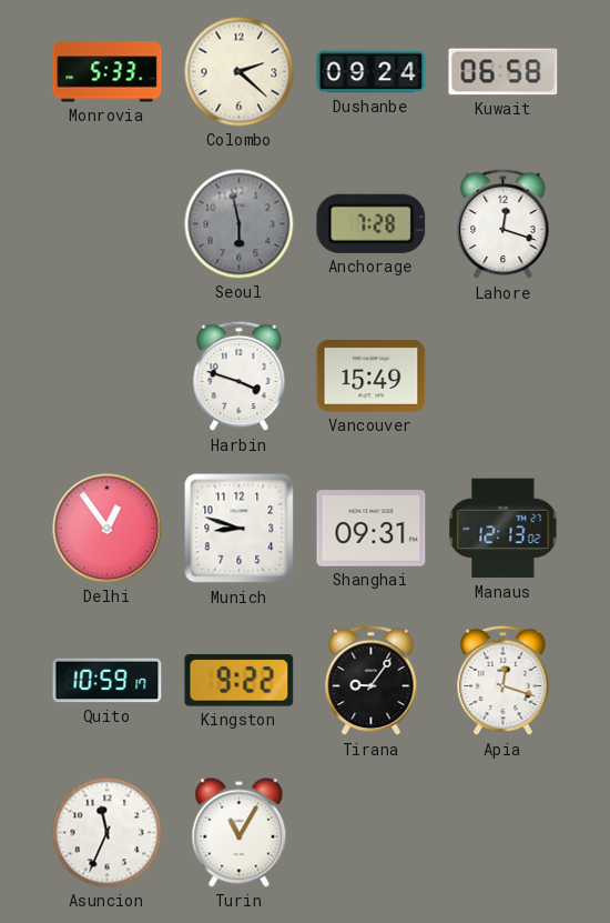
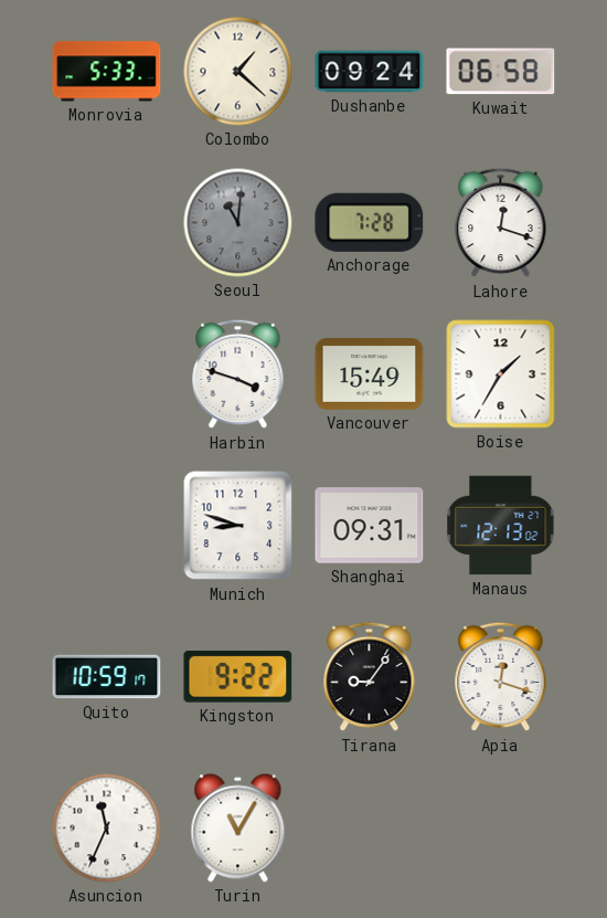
Colombo: 2:22 -> 1:22 (238, 72)
Seoul: 5:58 -> 11:01 (238, 223)
Boise: none -> 1:35 (501, 374)
Delhi: 12:54 -> none (108, 529)
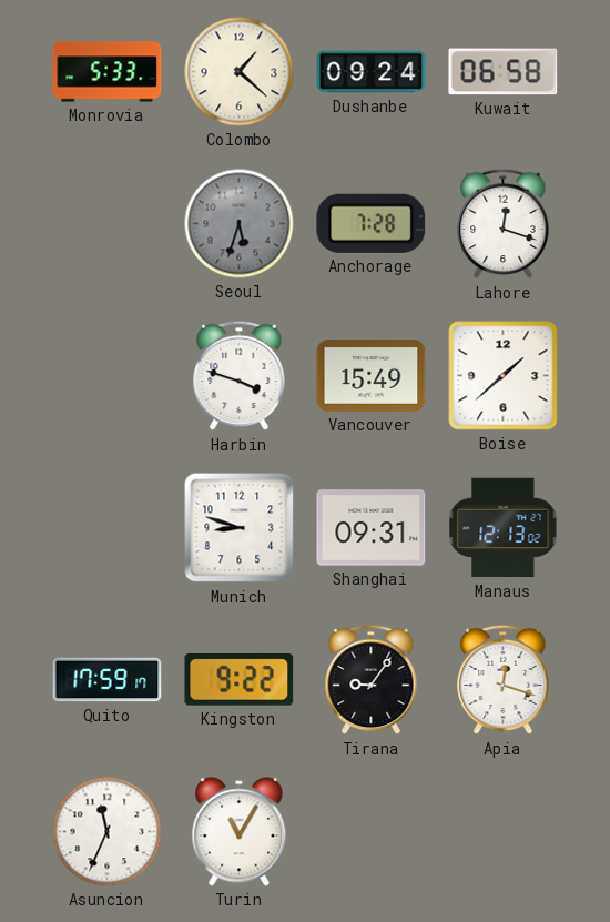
Seoul: 11:01 -> 5:33 (240, 224)
Boise: 1:35 -> 1:38 (504, 376)
Quito: 10:59 -> 17:59 (108, 680)
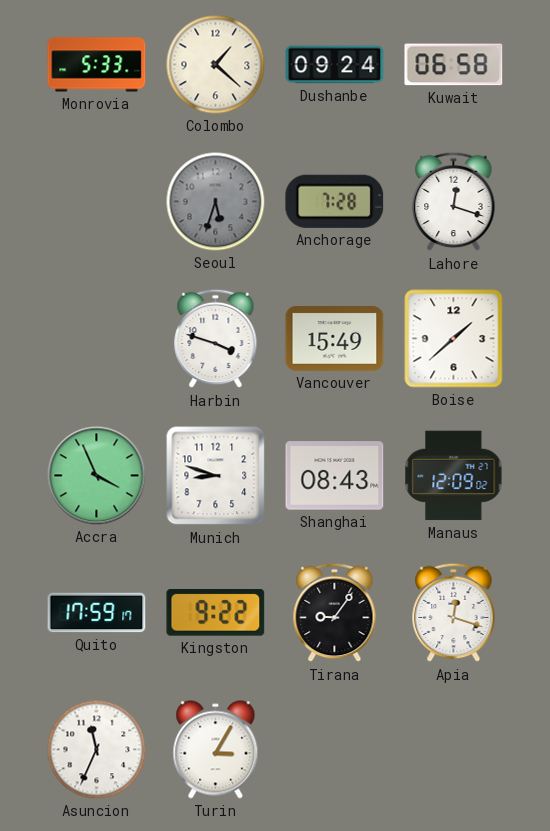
Accra: none -> 3:56 (97, 476)
Shanghai: 09:31 -> 08:43 (335, 476)
Manaus: 12:13 -> 12:09 (454, 476)
Turin: 11:05 -> 3:05 (216, 750)
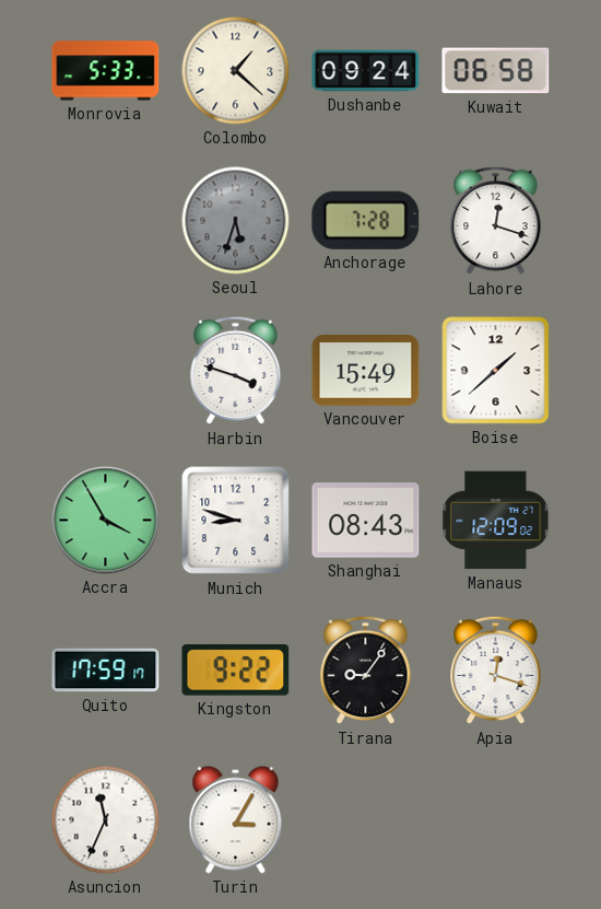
Accra: 3:56 -> 3:55 (106, 521)
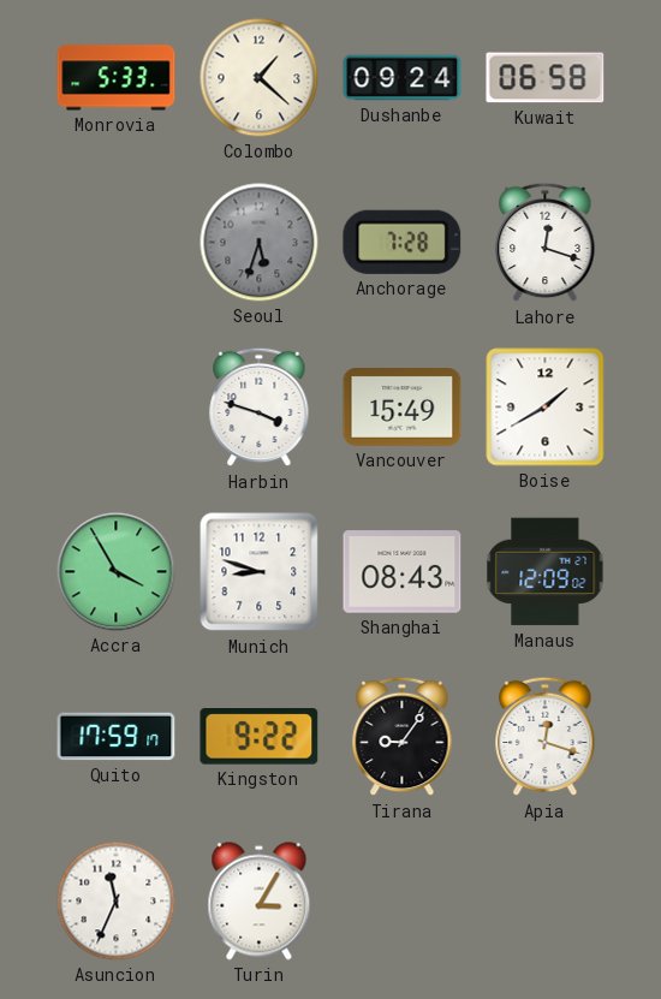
Boise: 1:38 -> 1:40 (546, 408)
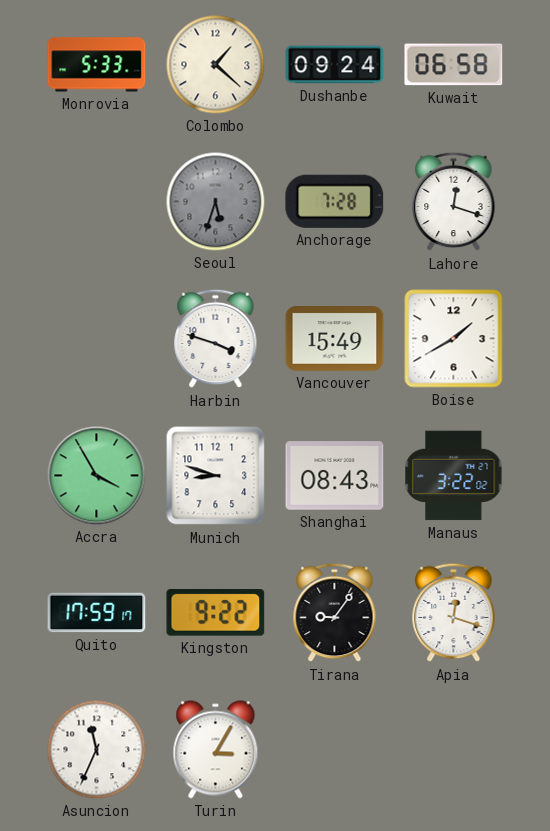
Manaus: 12:09 -> 3:22 (454, 476)
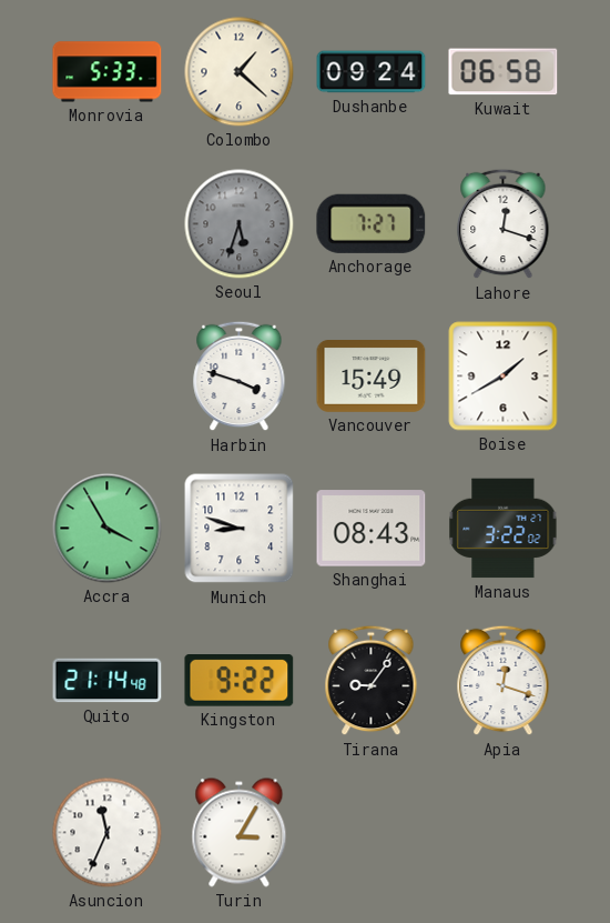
Anchorage: 7:28 -> 7:27 (372, 223)
Quito: 17:59 -> 21:14 (108, 681)
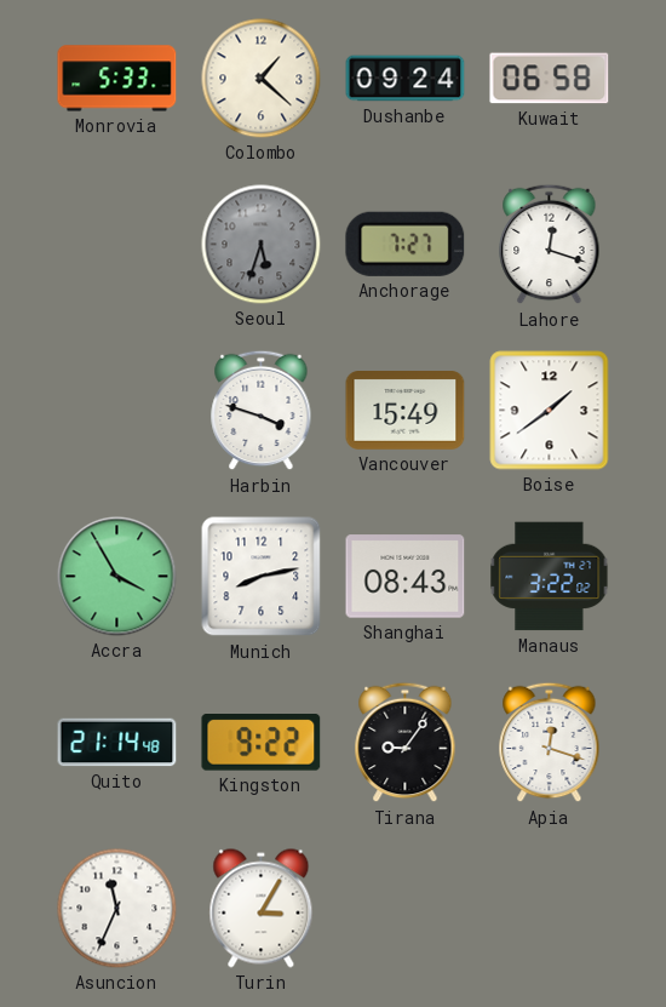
Boise: 1:40 -> 1:39 (550, 411)
Munich: 8:48 -> 8:13 (262, 577)
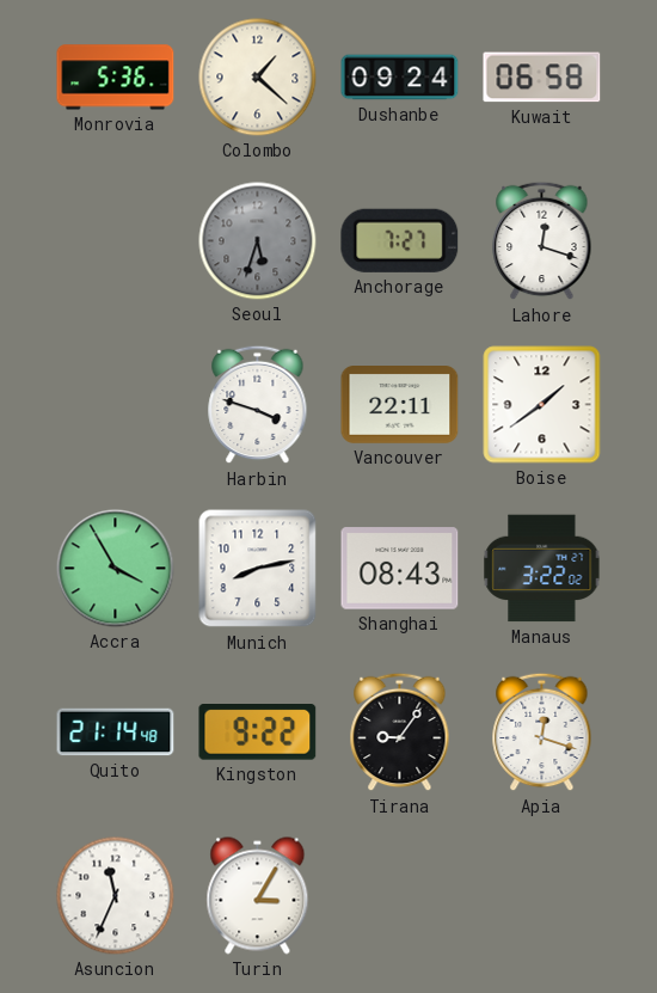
Monrovia: 5:33 -> 5:36 (116, 78)
Vancouver: 15:49 -> 22:11 (400, 405)
